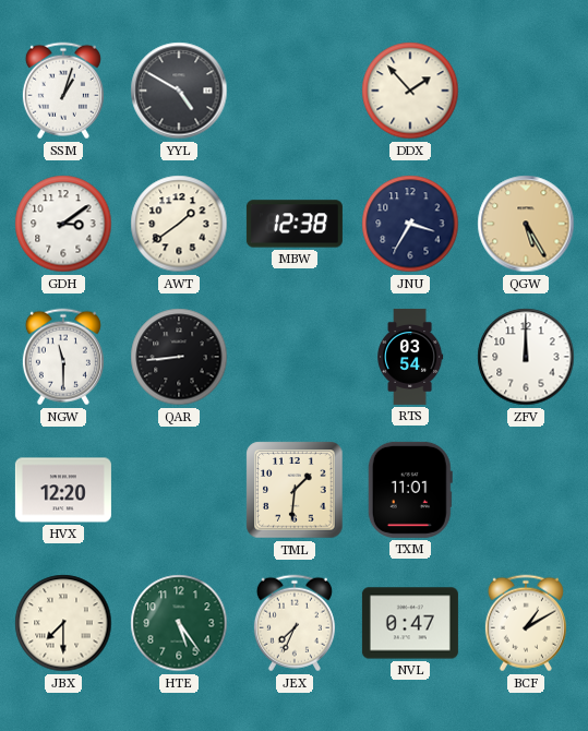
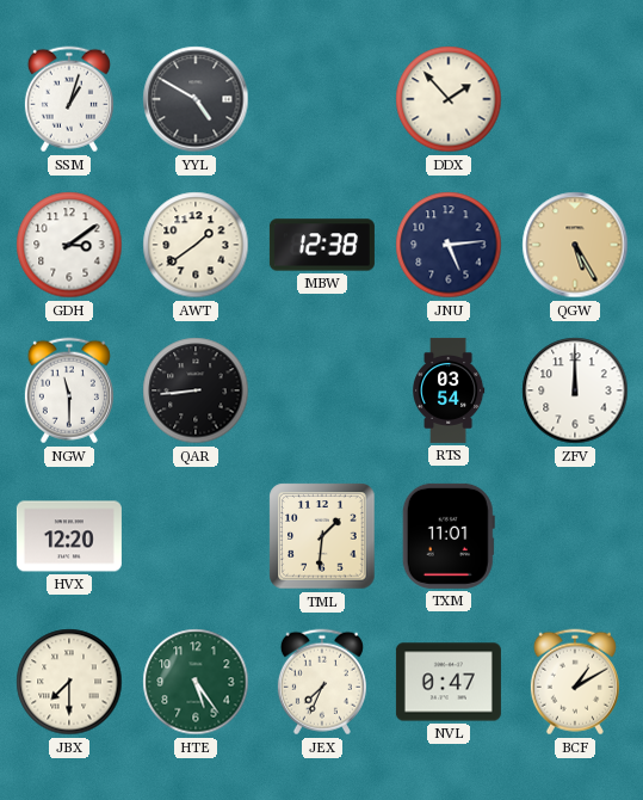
JNU: 3:35 -> 5:14 (449, 245)
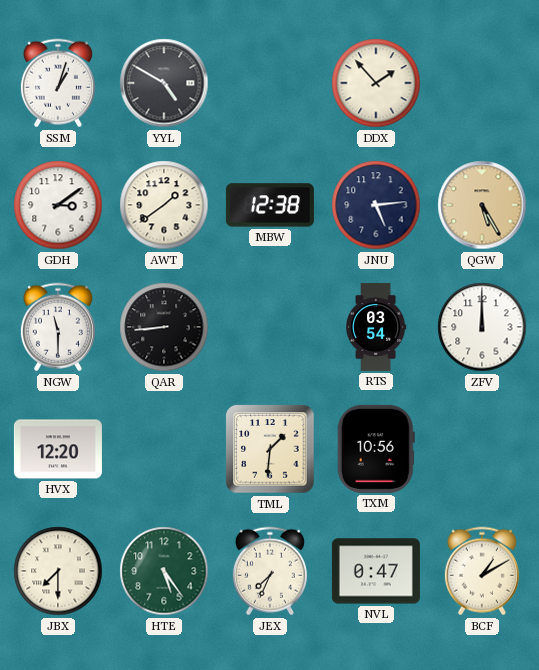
TXM: 11:01 -> 10:56 (376, 449)
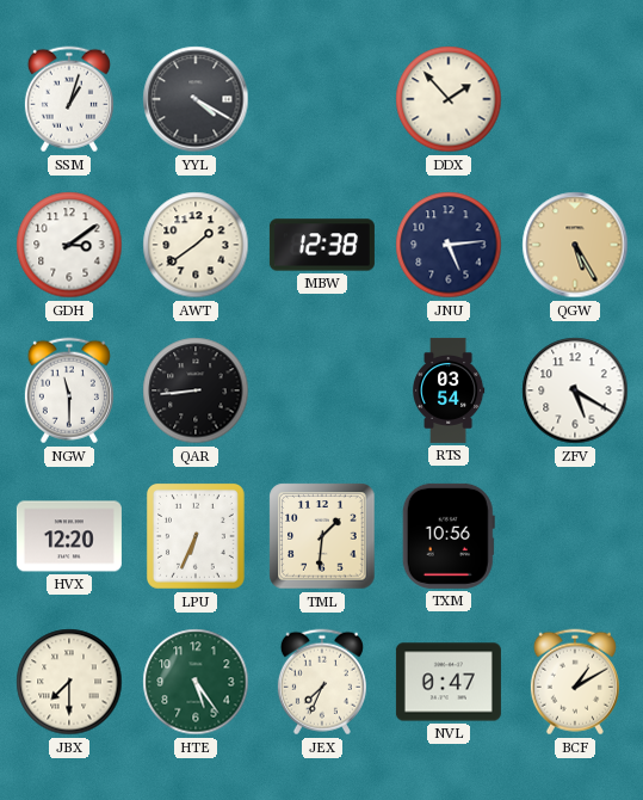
YYL: 4:50 -> 4:20 (196, 99)
ZFV: 12:00 -> 5:20 (575, 390)
LPU: none -> 6:34 (196, 537)
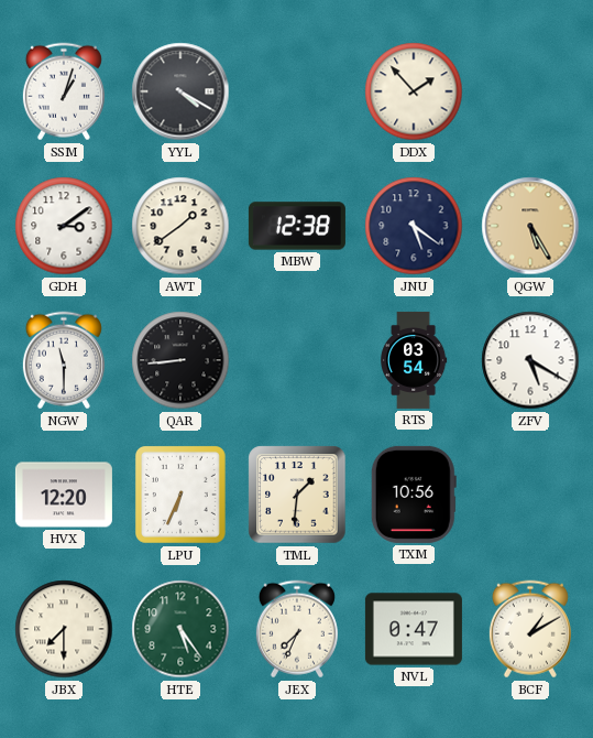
JNU: 5:14 -> 5:21 (414, 226)
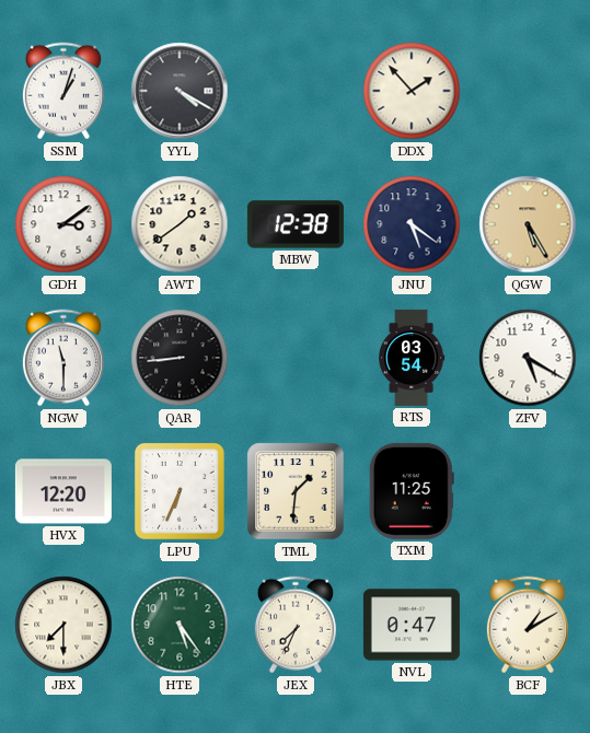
TXM: 10:56 -> 11:25 (412, 491)
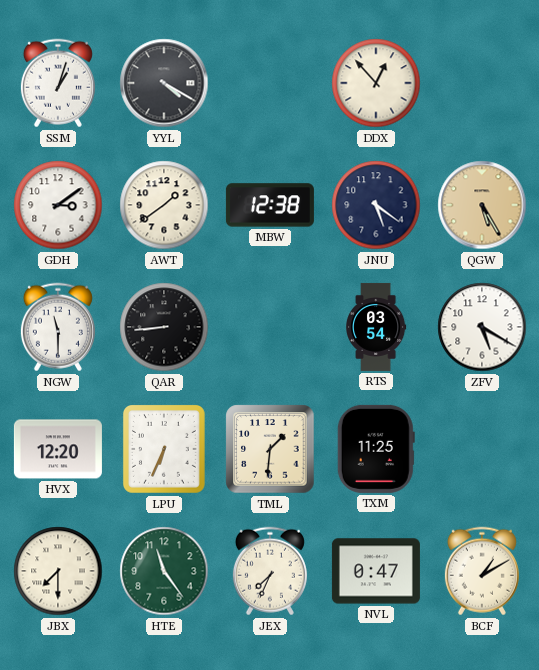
DDX: 1:53 -> 12:53 (376, 83)
HTE: 5:24 -> 11:24 (164, 571)
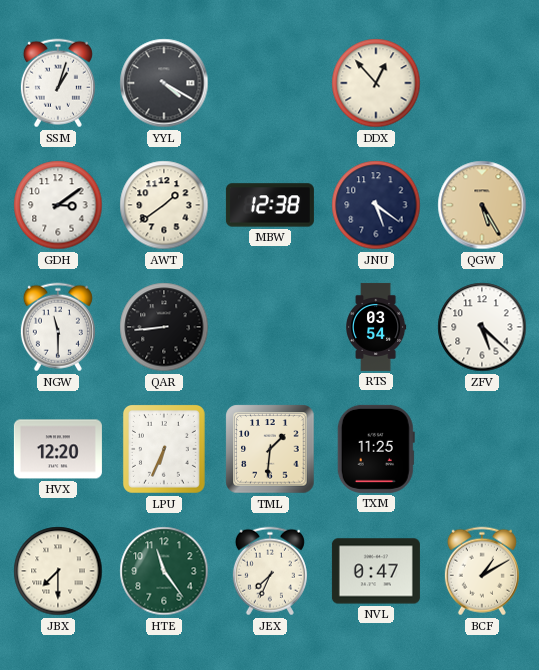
ZFV: 5:20 -> 5:22 (482, 327)
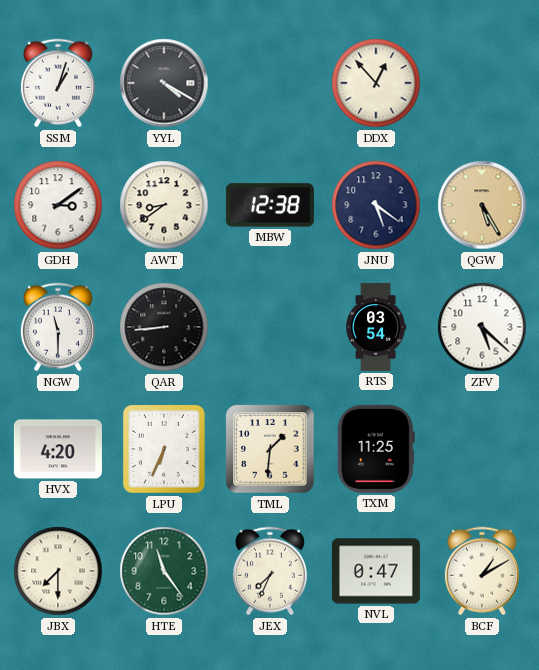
AWT: 1:39 -> 8:39 (164, 205)
HVX: 12:20 -> 4:20 (58, 449)
